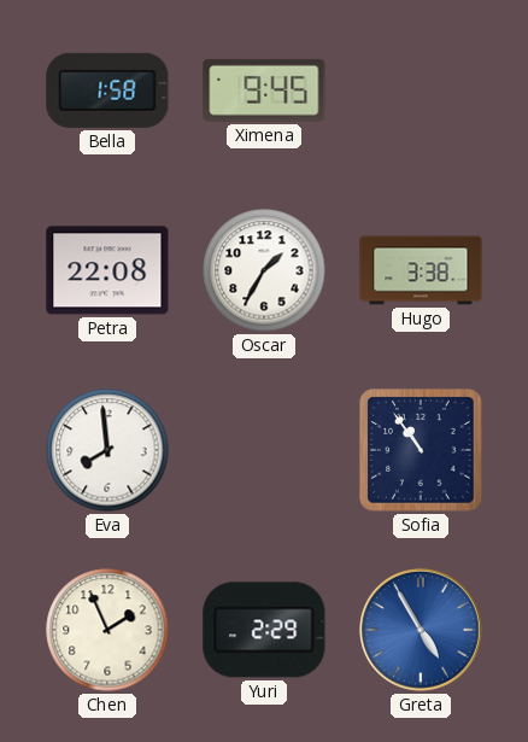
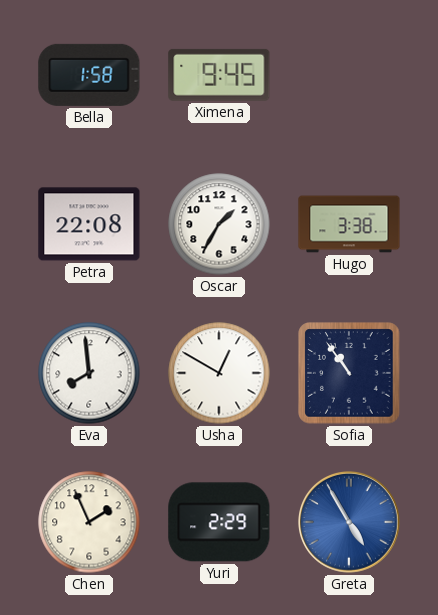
Usha: none -> 12:50 (219, 373)
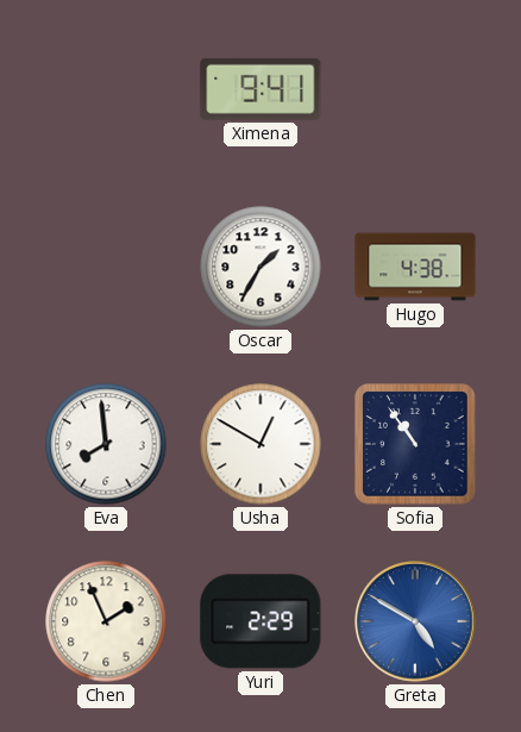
Bella: 1:58 -> none (89, 75)
Ximena: 9:45 -> 9:41 (260, 89)
Petra: 22:08 -> none (89, 224)
Hugo: 3:38 -> 4:38 (415, 267)
Greta: 4:55 -> 4:50 (416, 622)
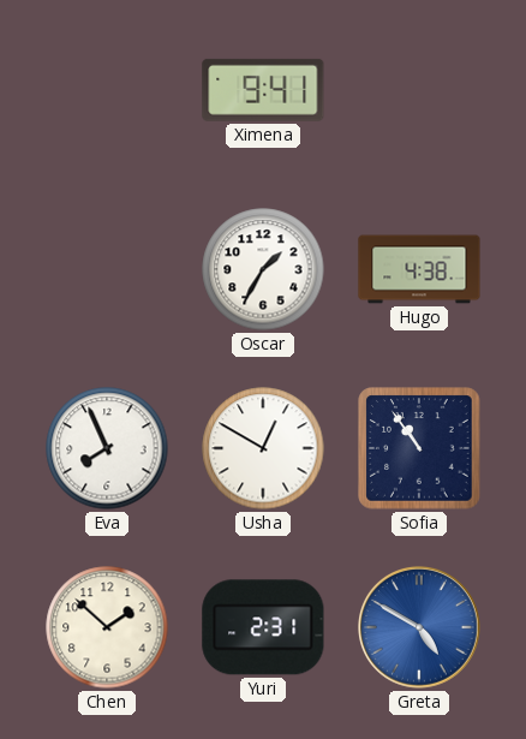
Eva: 7:59 -> 7:56 (107, 448)
Chen: 1:56 -> 1:52 (107, 627)
Yuri: 2:29 -> 2:31 (263, 627)
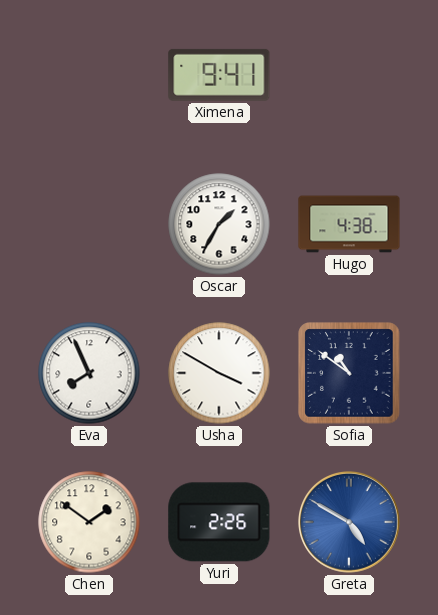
Usha: 12:50 -> 3:50 (219, 373)
Sofia: 10:54 -> 10:51 (349, 373)
Chen: 1:52 -> 1:51 (89, 522)
Yuri: 2:31 -> 2:26 (219, 522)
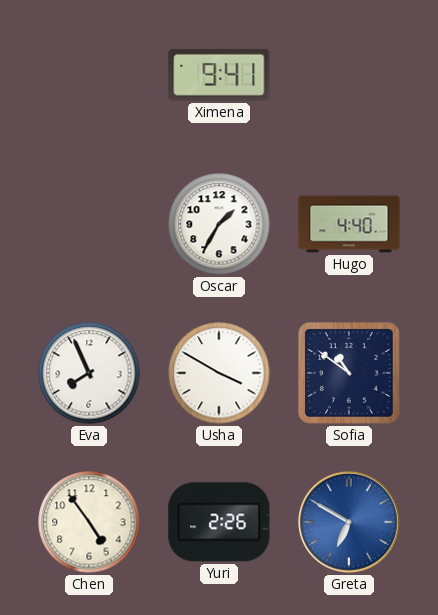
Hugo: 4:38 -> 4:40 (349, 224)
Chen: 1:51 -> 4:54 (89, 522)
Greta: 4:50 -> 6:50 (350, 523)
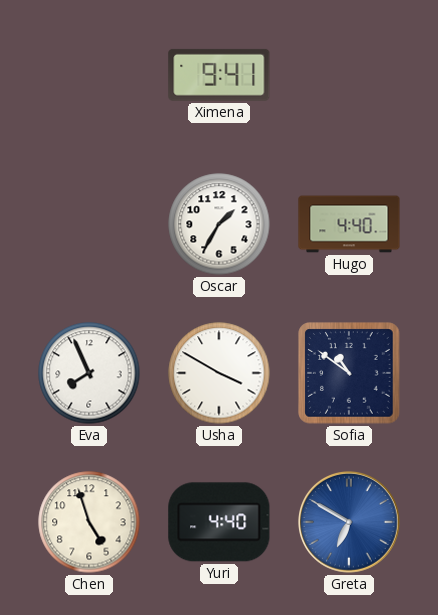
Chen: 4:54 -> 4:57 (89, 522)
Yuri: 2:26 -> 4:40 (219, 522)
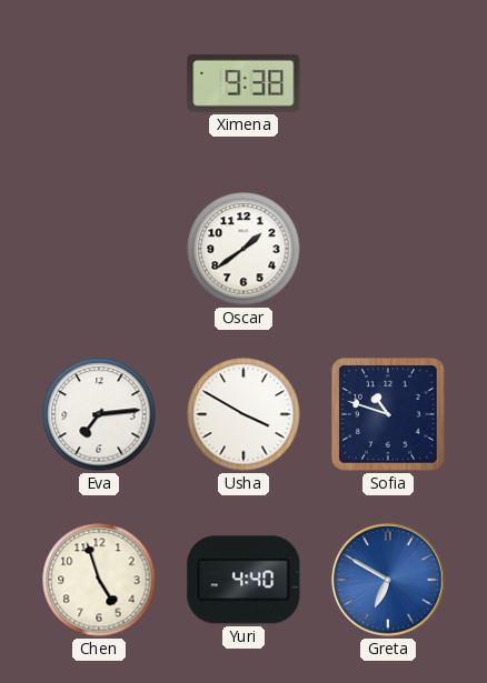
Ximena: 9:41 -> 9:38 (244, 83)
Oscar: 1:35 -> 1:39 (244, 249)
Hugo: 4:40 -> none (349, 224)
Eva: 7:56 -> 7:14 (99, 414)
Sofia: 10:51 -> 10:48 (388, 414)
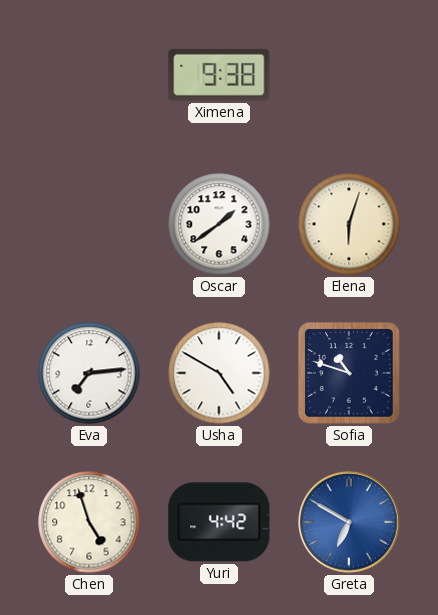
Elena: none -> 6:03 (349, 224)
Usha: 3:50 -> 4:50 (219, 373)
Yuri: 4:40 -> 4:42 (219, 522)
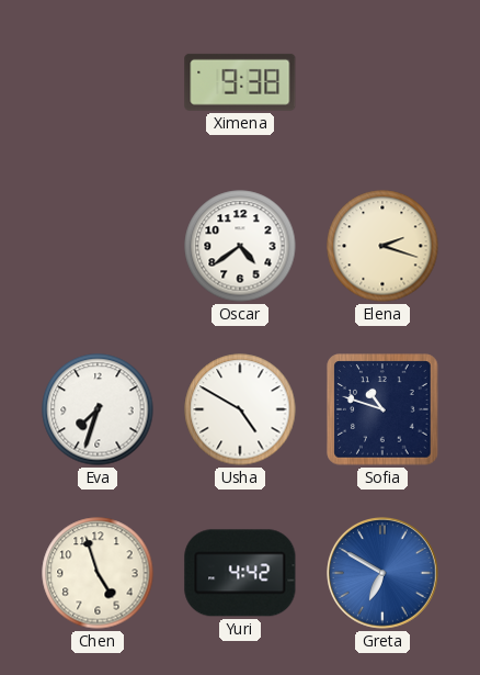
Oscar: 1:39 -> 4:39 (240, 246)
Elena: 6:03 -> 2:18 (382, 246)
Eva: 7:14 -> 7:33 (98, 409)
